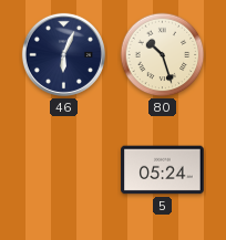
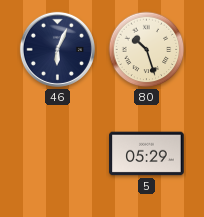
5: 05:24 -> 05:29 (147, 154)
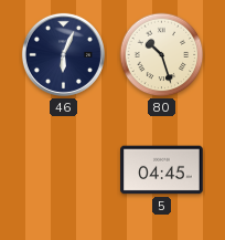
5: 05:29 -> 04:45 (162, 170)
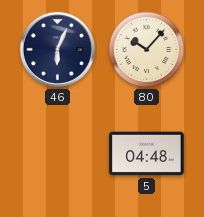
80: 10:27 -> 10:07 (147, 50)
5: 04:45 -> 04:48 (147, 154)
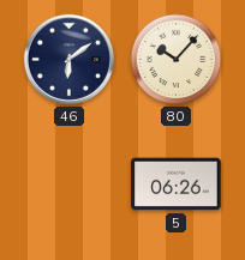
46: 6:04 -> 6:09 (68, 59)
5: 04:48 -> 06:26 (177, 185)
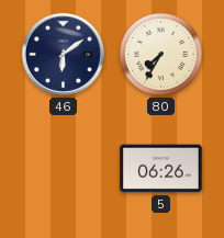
80: 10:07 -> 7:35 (161, 55)
